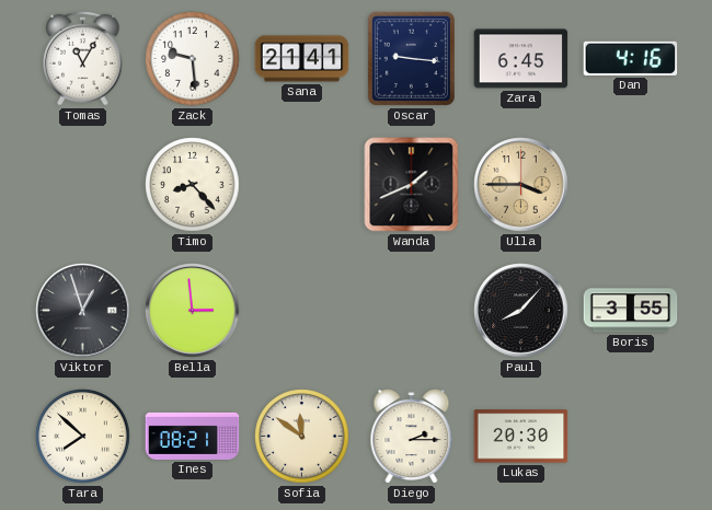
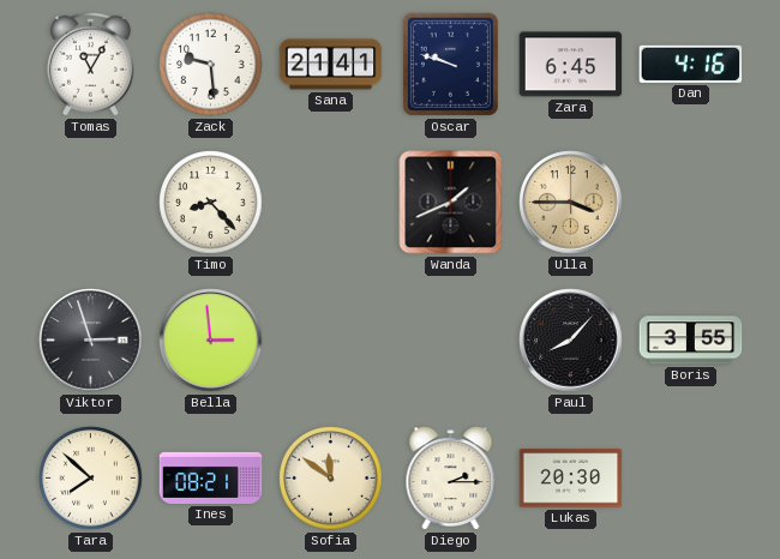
Oscar: 9:16 -> 9:48 (450, 64)
Viktor: 12:57 -> 2:57 (91, 341)
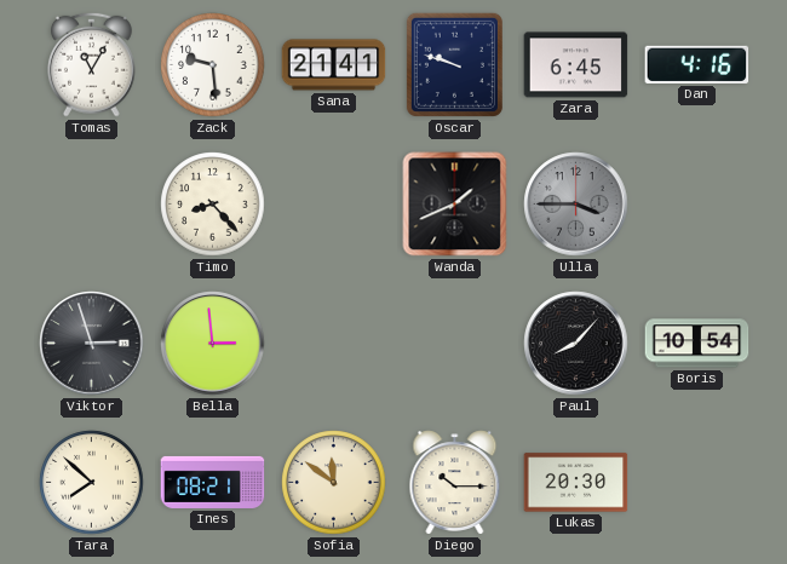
Ulla dial: champagne -> grey (576, 205)
Boris: 3:55 -> 10:54 (697, 344)
Diego: 2:15 -> 10:15 (455, 483)
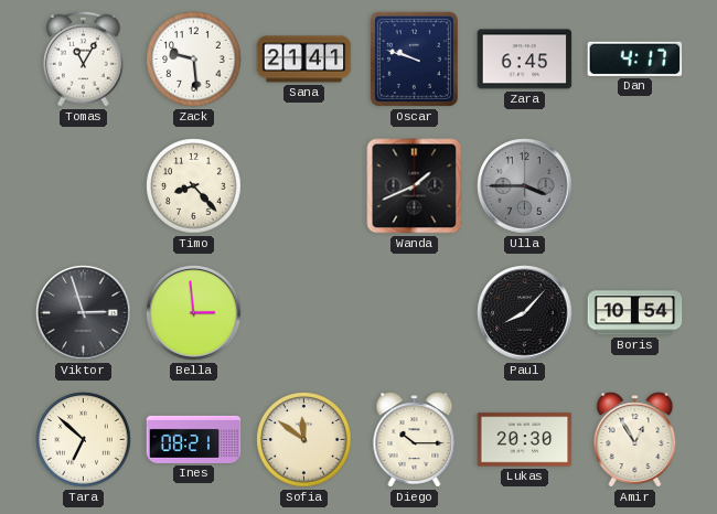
Dan: 4:16 -> 4:17 (635, 58)
Tara: 7:52 -> 6:52 (84, 440)
Amir: none -> 12:55 (635, 440)
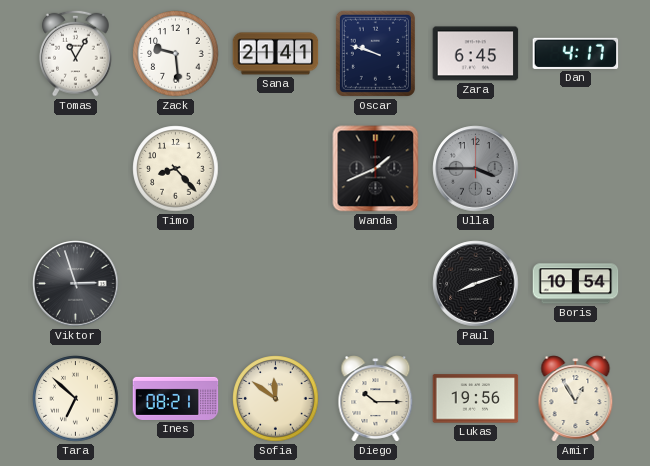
Bella: 2:59 -> none (194, 313)
Paul: 8:07 -> 8:12 (476, 284)
Lukas: 20:30 -> 19:56 (476, 399)
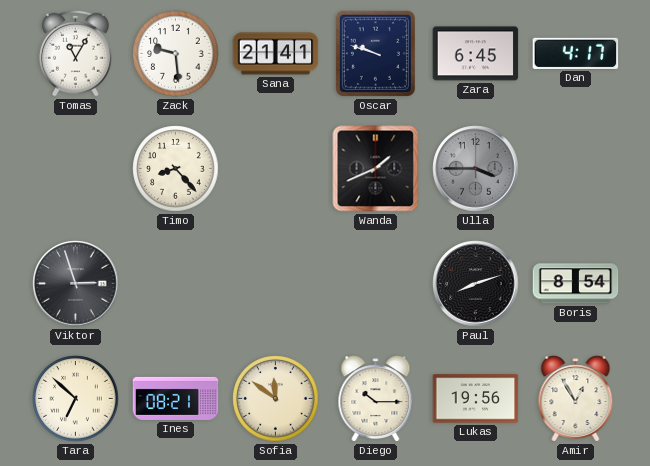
Boris: 10:54 -> 8:54 (576, 284)
